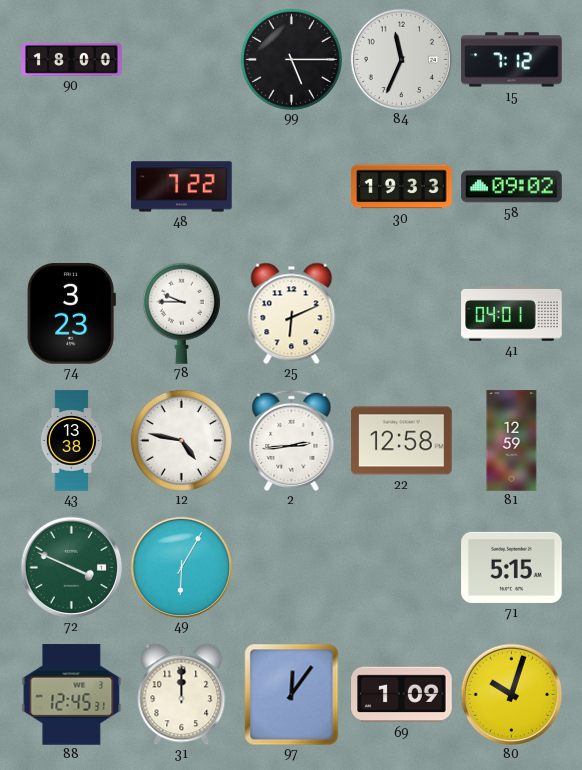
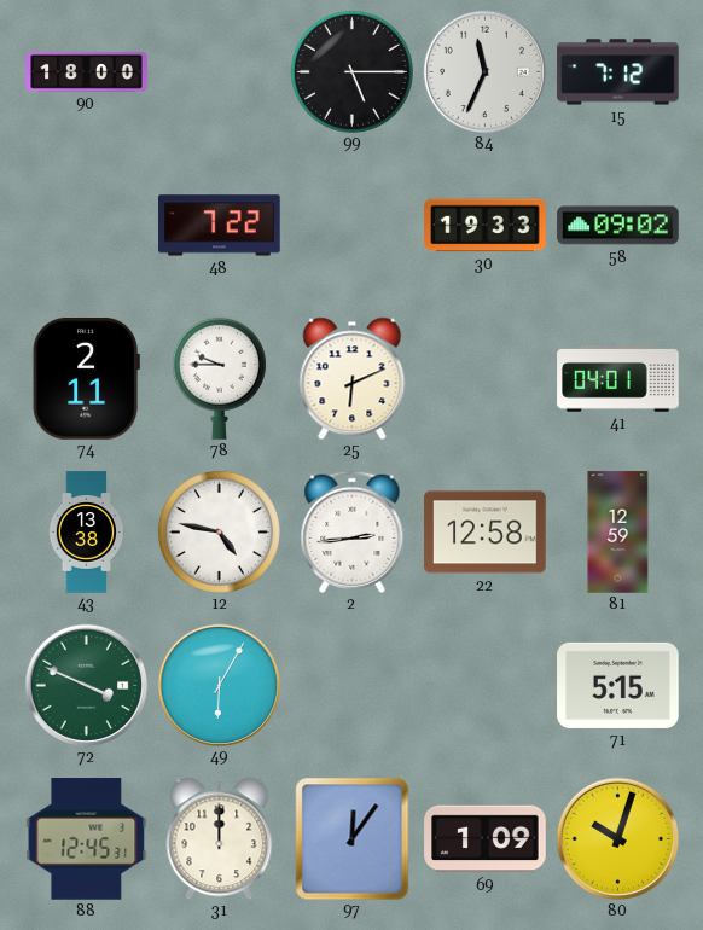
74: 3:23 -> 2:11 (86, 379)
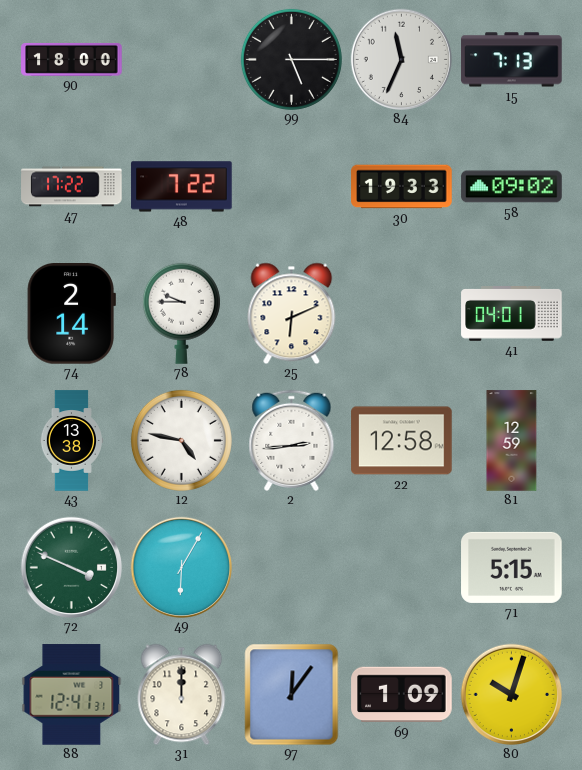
15: 7:12 -> 7:13 (512, 60)
47: none -> 17:22 (72, 187)
74: 2:11 -> 2:14 (71, 314)
88: 12:45 -> 12:41 (72, 695)
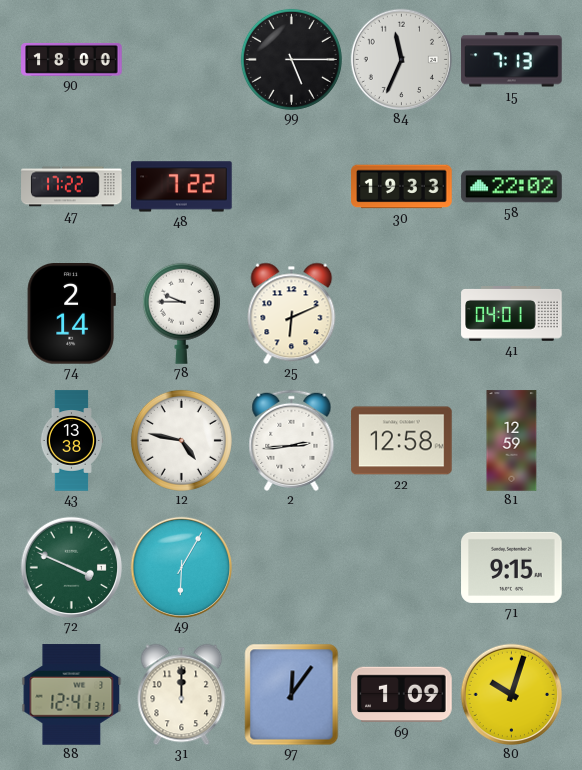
58: 09:02 -> 22:02 (512, 187)
71: 5:15 -> 9:15 (512, 567)
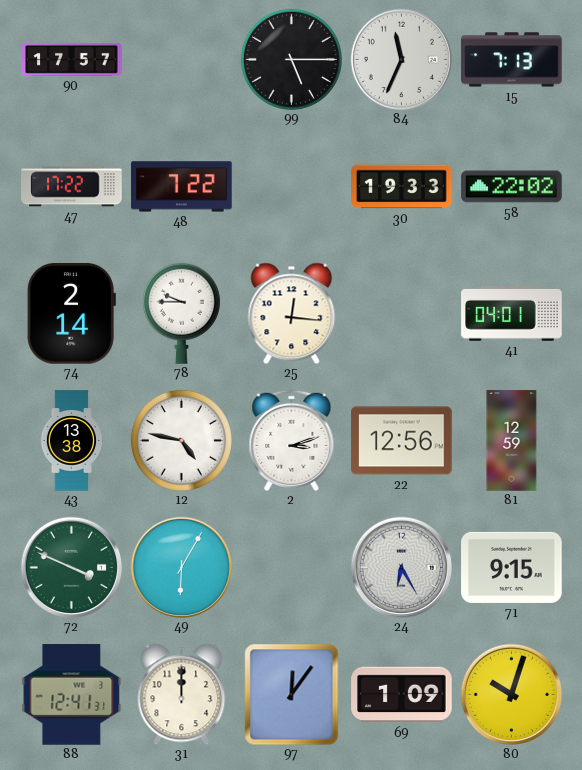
90: 18:00 -> 17:57 (72, 59)
25: 6:11 -> 12:16 (292, 313)
2: 2:44 -> 3:12 (292, 440)
22: 12:58 -> 12:56 (402, 441)
24: none -> 6:25 (401, 567)
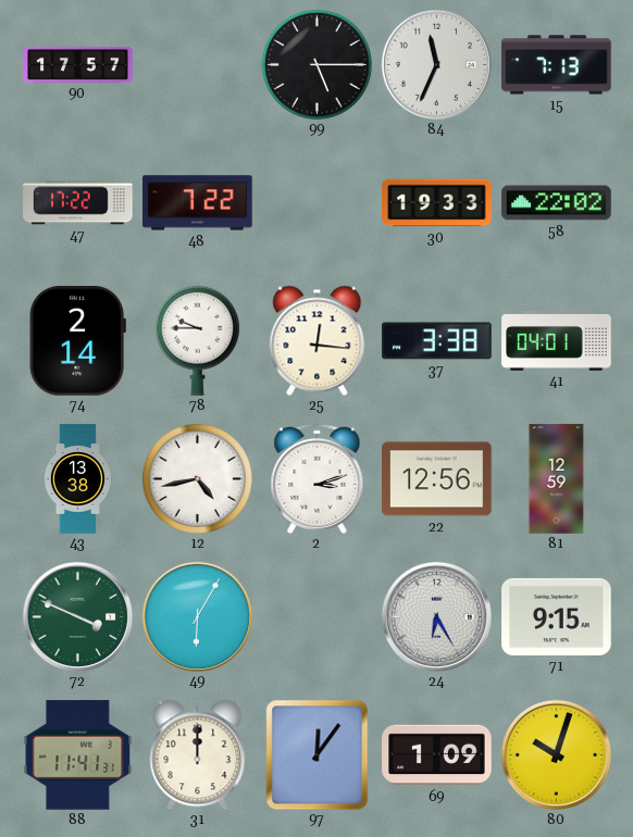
37: none -> 3:38 (437, 341)
12: 4:47 -> 4:43 (197, 478)
88: 12:41 -> 11:41 (78, 755)
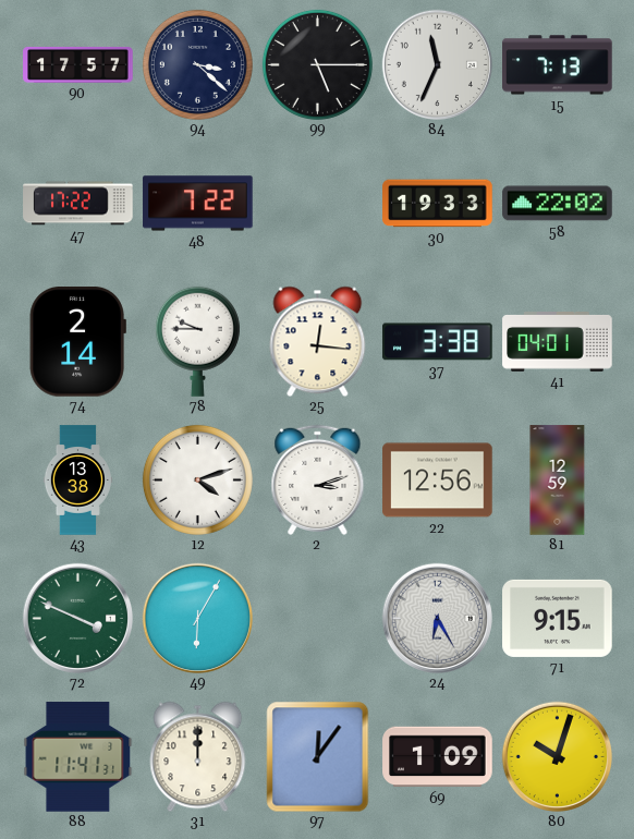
94: none -> 3:22 (197, 64)
12: 4:43 -> 4:12 (197, 479)
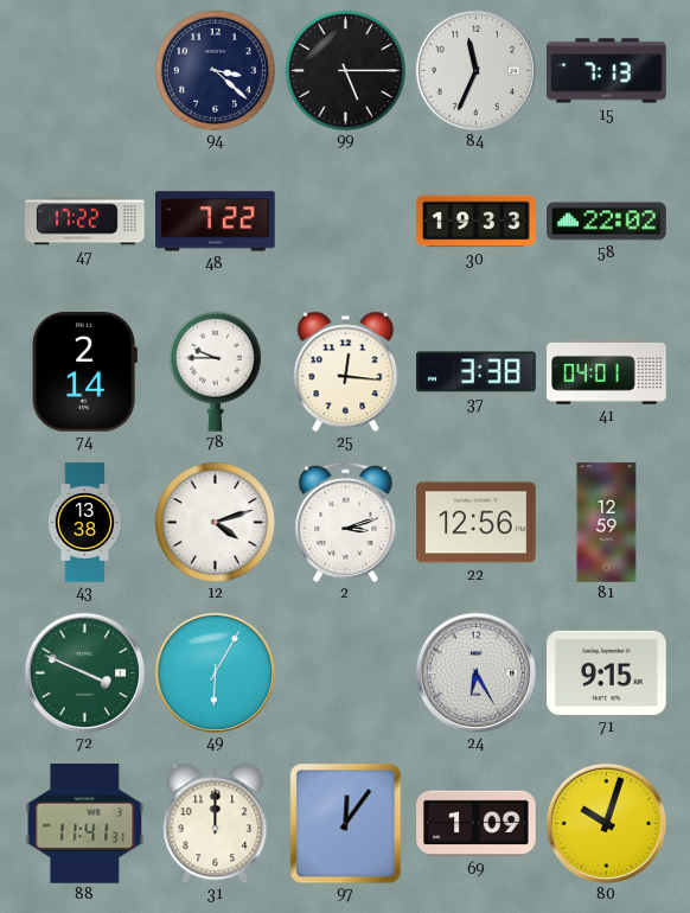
90: 17:57 -> none (78, 64)
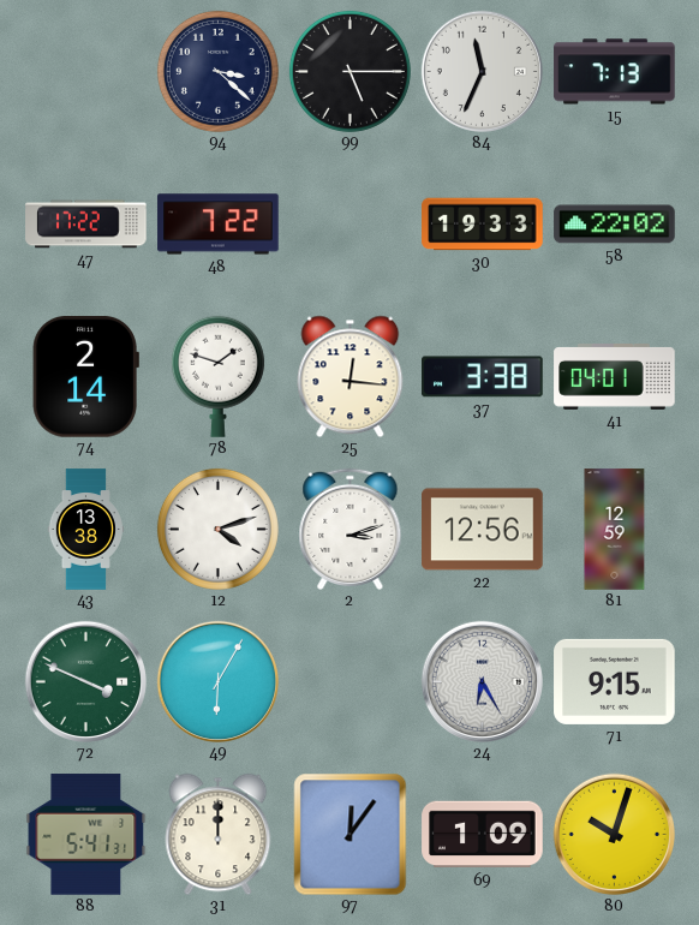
78: 9:45 -> 1:48 (217, 376)
88: 11:41 -> 5:41 (86, 835)
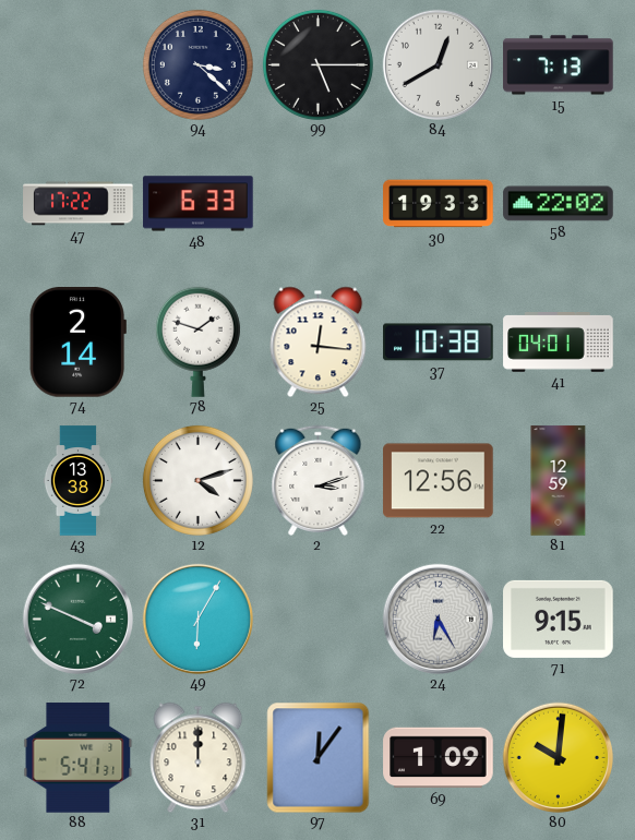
84: 11:34 -> 12:40 (438, 64)
48: 7:22 -> 6:33 (199, 204)
37: 3:38 -> 10:38 (439, 343)
80: 10:03 -> 10:01 (558, 757)
